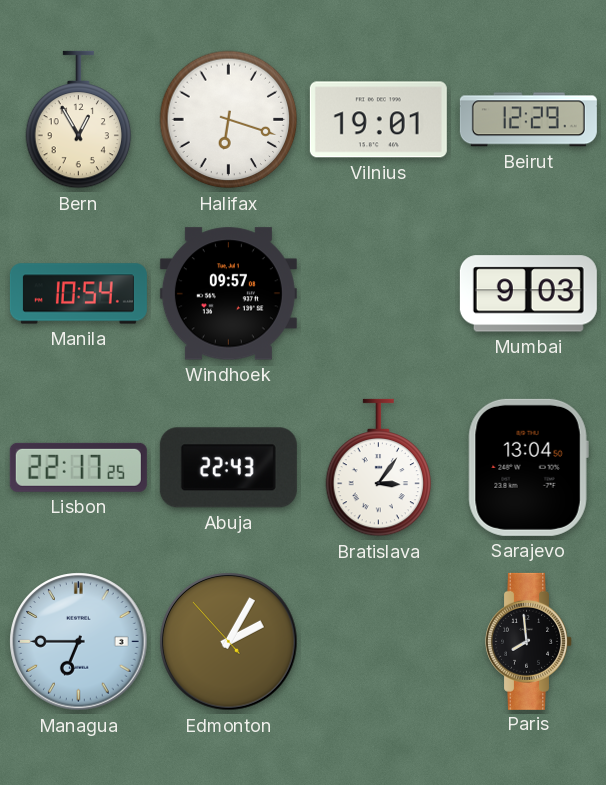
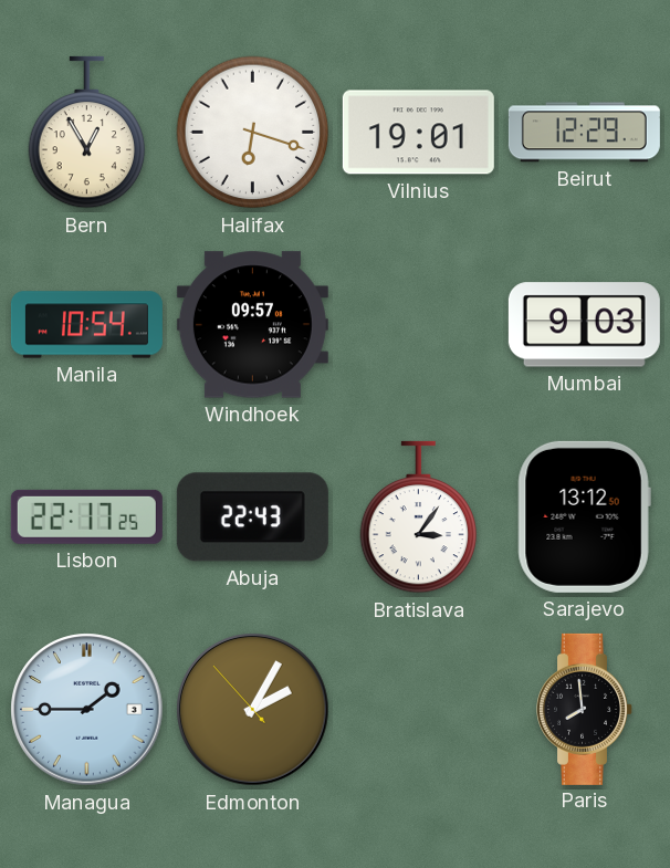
Sarajevo: 13:04 -> 13:12 (584, 516)
Managua: 6:45 -> 1:45 (87, 710)
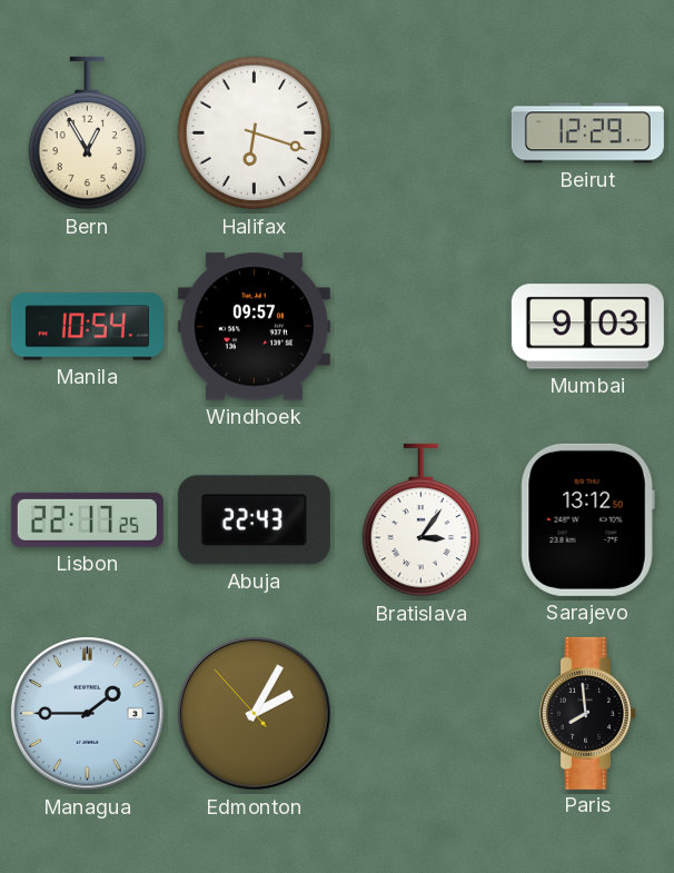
Vilnius: 19:01 -> none (418, 133)
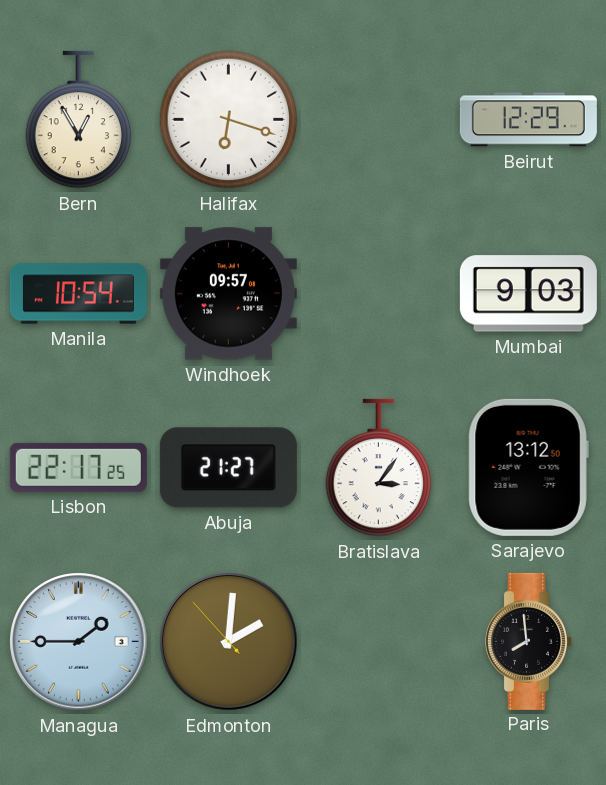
Abuja: 22:43 -> 21:27 (228, 468)
Edmonton: 2:04 -> 2:00 (229, 642)
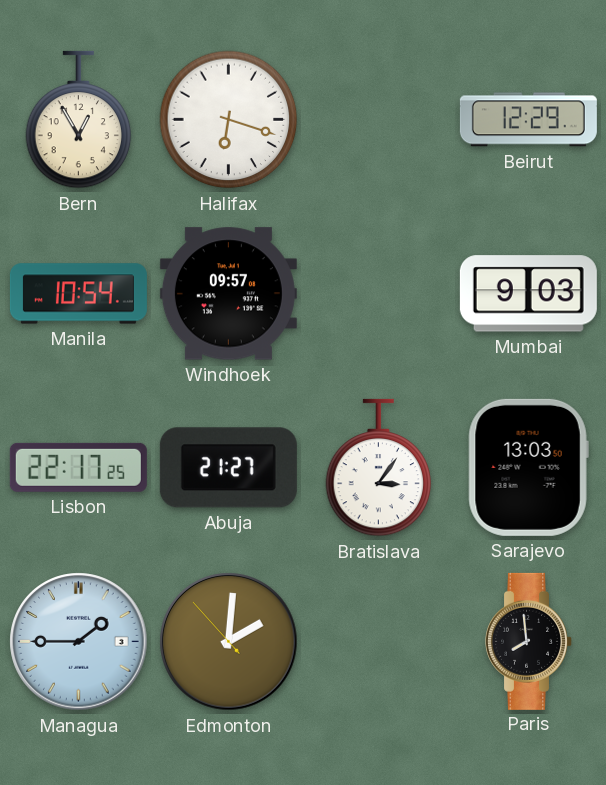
Sarajevo: 13:12 -> 13:03 (528, 467)
